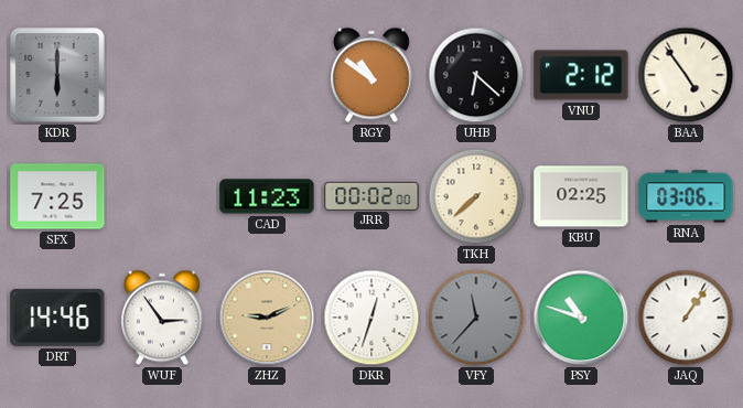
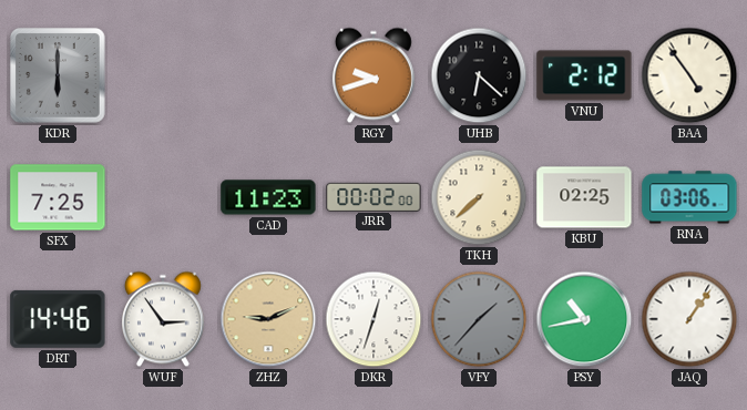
RGY: 10:51 -> 9:42 (373, 75)
VFY: 11:37 -> 1:37 (479, 319)
PSY: 10:48 -> 10:43 (584, 319)
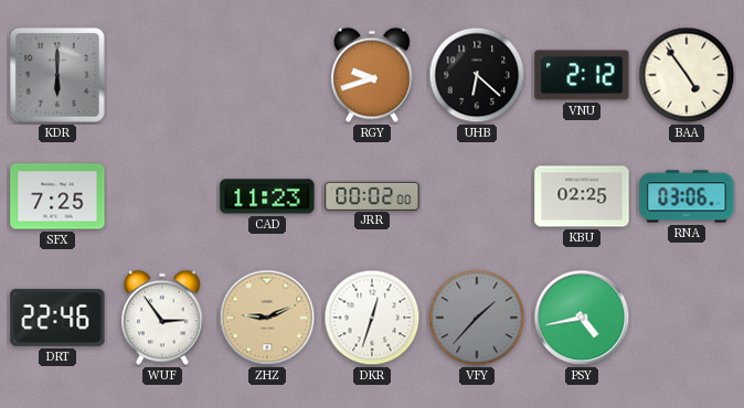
TKH: 7:38 -> none (479, 197)
DRT: 14:46 -> 22:46 (57, 318)
PSY: 10:43 -> 4:43 (582, 318)
JAQ: 1:06 -> none (689, 319)
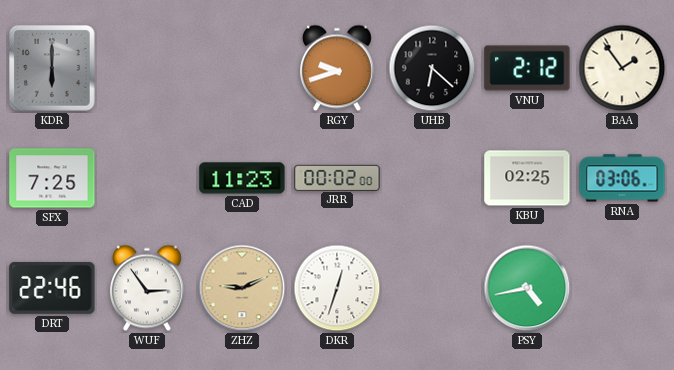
BAA: 4:54 -> 1:54 (622, 68)
VFY: 1:37 -> none (477, 318)
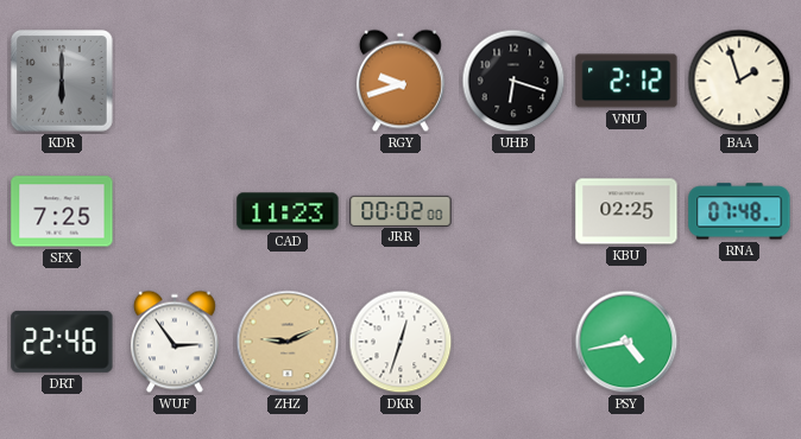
UHB: 6:22 -> 6:18 (513, 81)
BAA: 1:54 -> 1:57 (739, 81)
RNA: 03:06 -> 07:48 (739, 211)
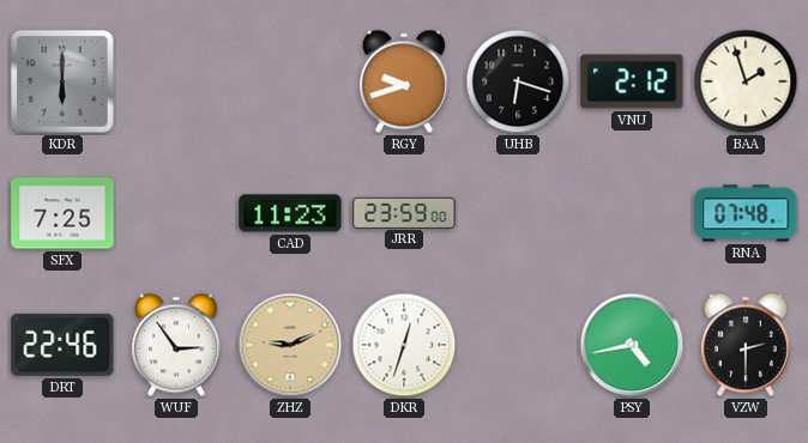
JRR: 00:02 -> 23:59 (404, 212)
KBU: 02:25 -> none (626, 211)
VZW: none -> 2:30 (746, 345)
